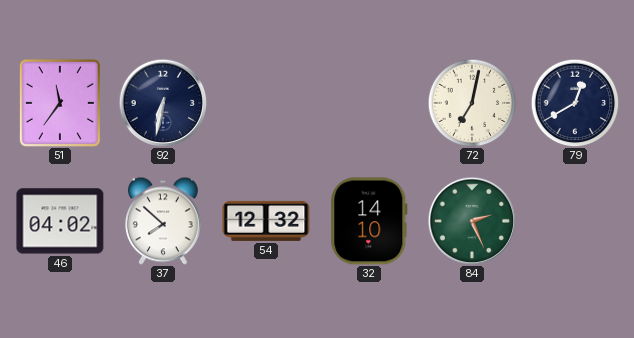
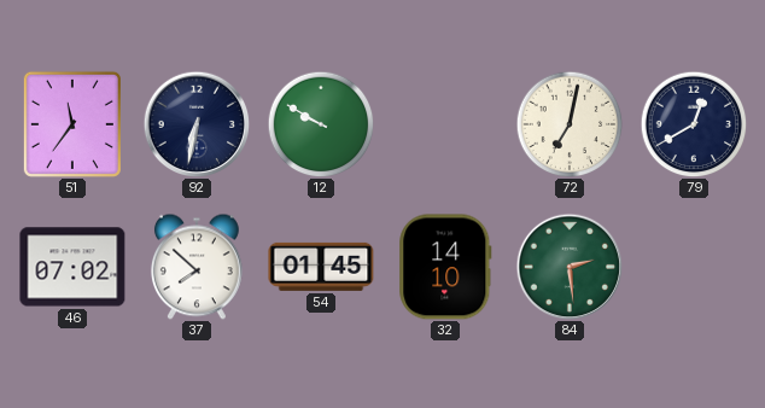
12: none -> 9:50 (321, 124)
46: 04:02 -> 07:02 (72, 267)
54: 12:32 -> 01:45 (321, 267)
84: 2:26 -> 2:29 (570, 267)
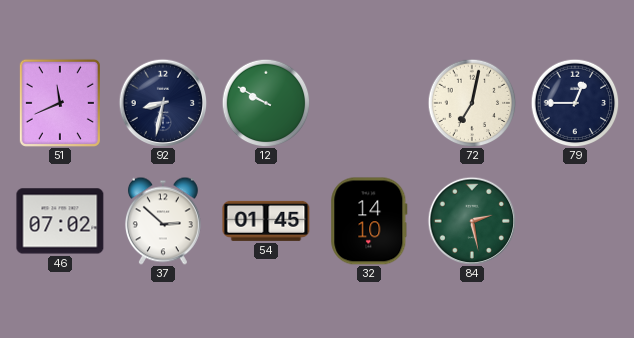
51: 11:36 -> 11:41 (60, 103)
92: 6:32 -> 8:32 (163, 103)
79: 12:40 -> 12:45 (575, 103)
37: 7:52 -> 2:52 (163, 221)
84: 2:29 -> 2:28 (472, 221)
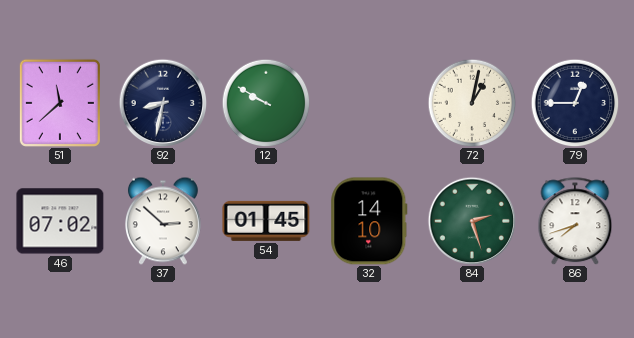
51: 11:41 -> 11:38 (60, 103)
72: 7:02 -> 1:02 (472, 103)
84: 2:28 -> 2:27 (472, 221)
86: none -> 7:42 (575, 221)
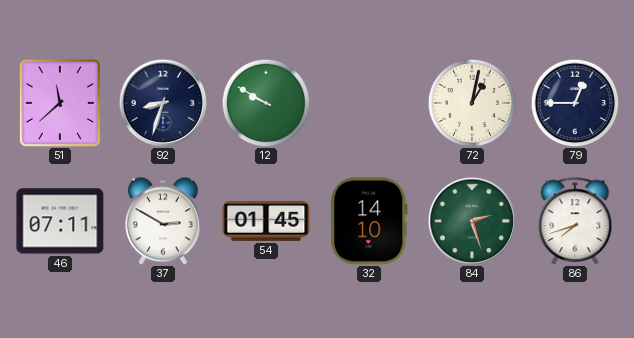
92: 8:32 -> 8:33 (163, 103)
46: 07:02 -> 07:11 (60, 221)
37: 2:52 -> 2:50 (163, 221)
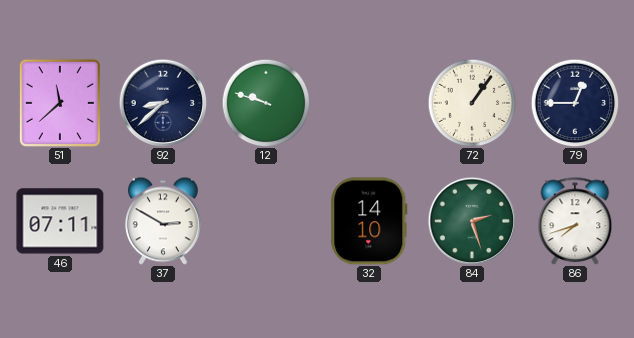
92: 8:33 -> 8:38 (163, 103)
12: 9:50 -> 9:48 (266, 103)
72: 1:02 -> 1:06 (472, 103)
54: 01:45 -> none (266, 221)
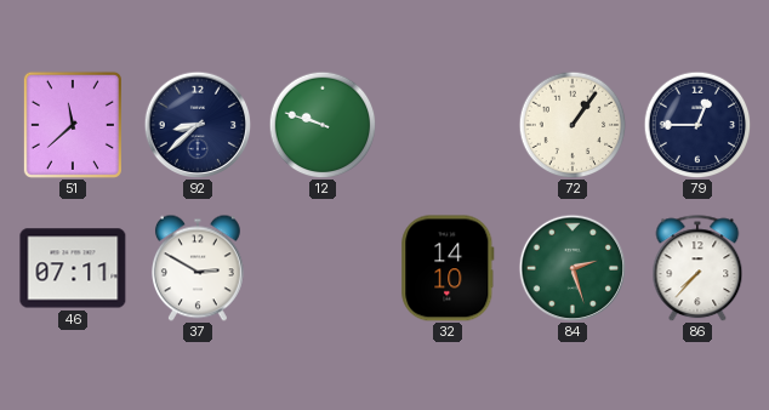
86: 7:42 -> 7:37 (697, 268)
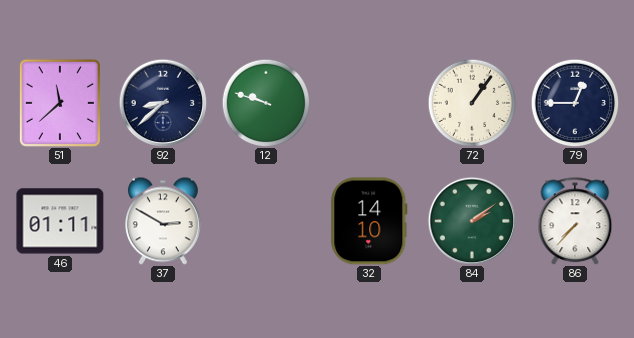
46: 07:11 -> 01:11 (60, 221)
84: 2:27 -> 2:09 (472, 221)
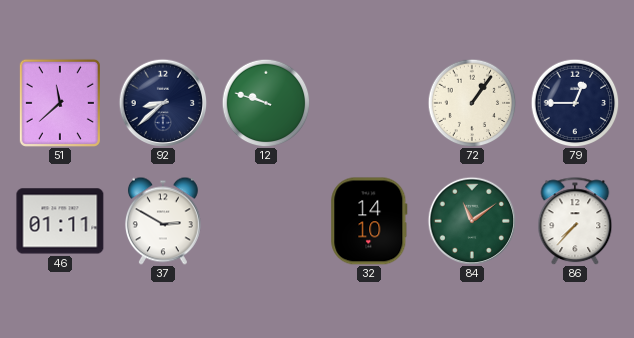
84: 2:09 -> 11:09 (472, 221)
